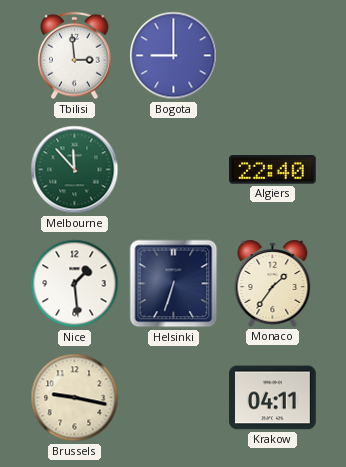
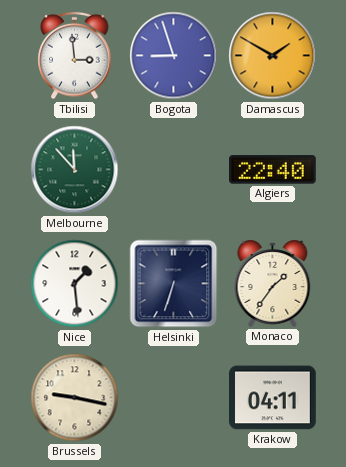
Bogota: 9:00 -> 8:57 (174, 56)
Damascus: none -> 1:50 (273, 56)
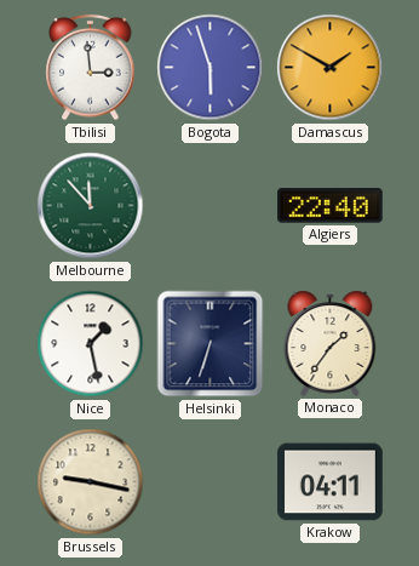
Bogota: 8:57 -> 5:57 (211, 68)
Nice: 1:29 -> 1:28 (91, 344)
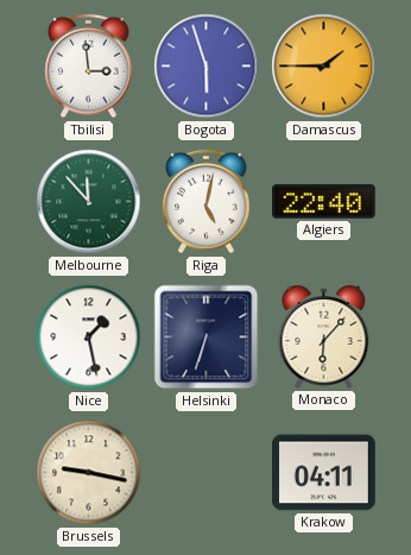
Damascus: 1:50 -> 1:45 (324, 67)
Riga: none -> 5:02 (207, 202)
Monaco: 1:36 -> 6:07 (324, 336)
